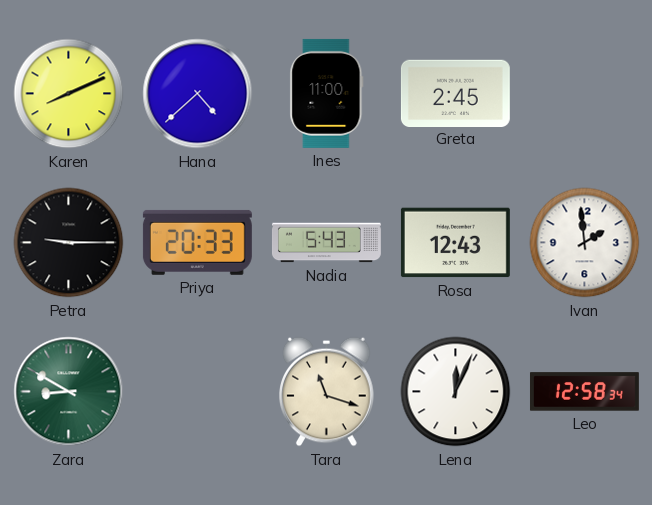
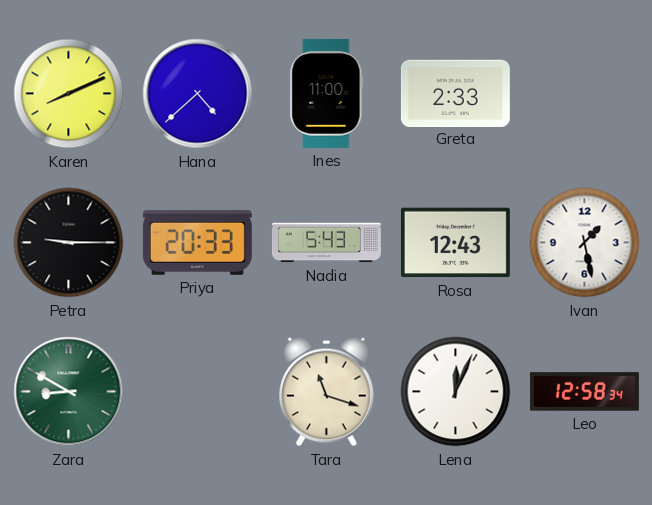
Greta: 2:45 -> 2:33 (455, 93)
Ivan: 1:59 -> 1:28 (585, 243)
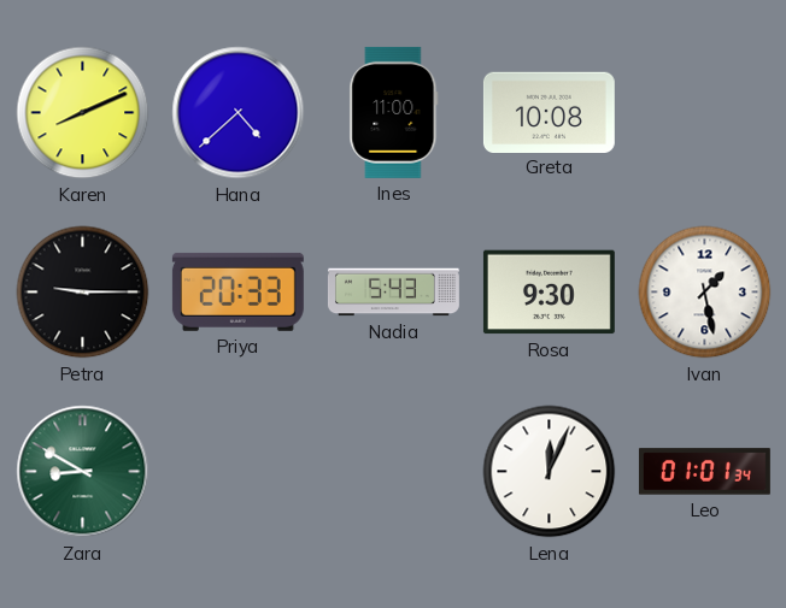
Greta: 2:33 -> 10:08 (549, 112)
Rosa: 12:43 -> 9:30 (549, 293)
Tara: 11:18 -> none (327, 392)
Leo: 12:58 -> 01:01 (704, 472)
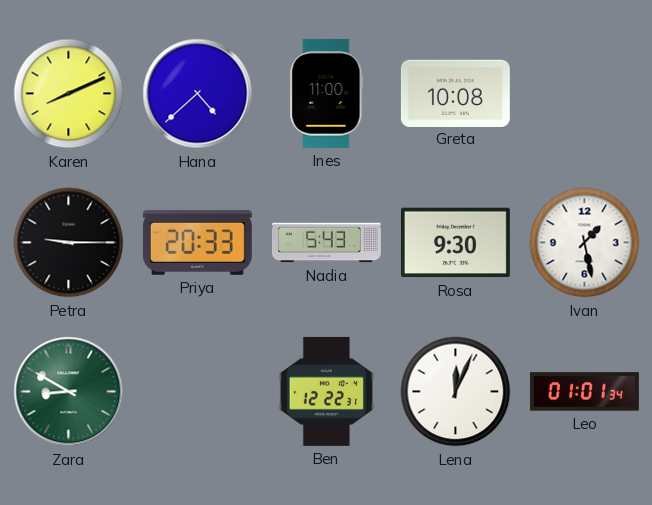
Ben: none -> 12:22 (326, 391)
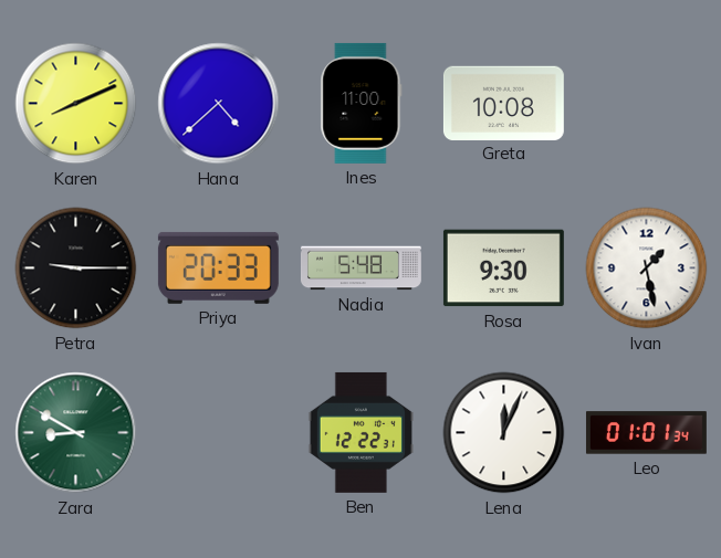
Nadia: 5:43 -> 5:48 (360, 269)
